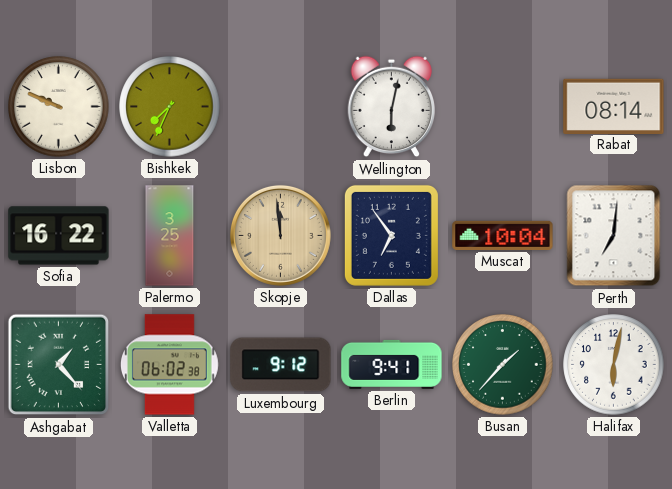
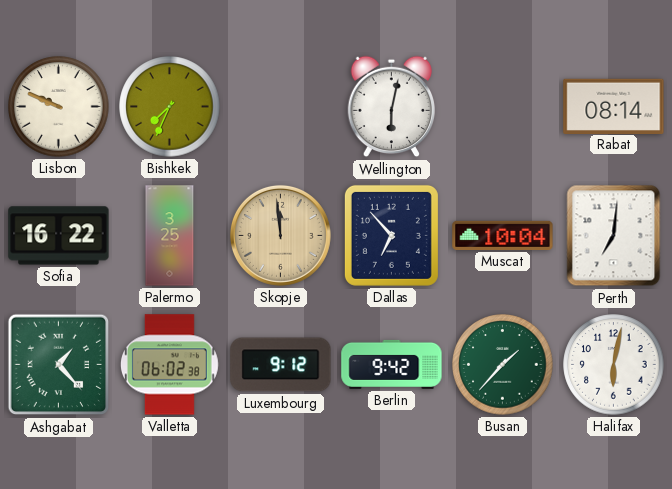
Dallas: 6:54 -> 6:53 (391, 235)
Berlin: 9:41 -> 9:42 (392, 364)
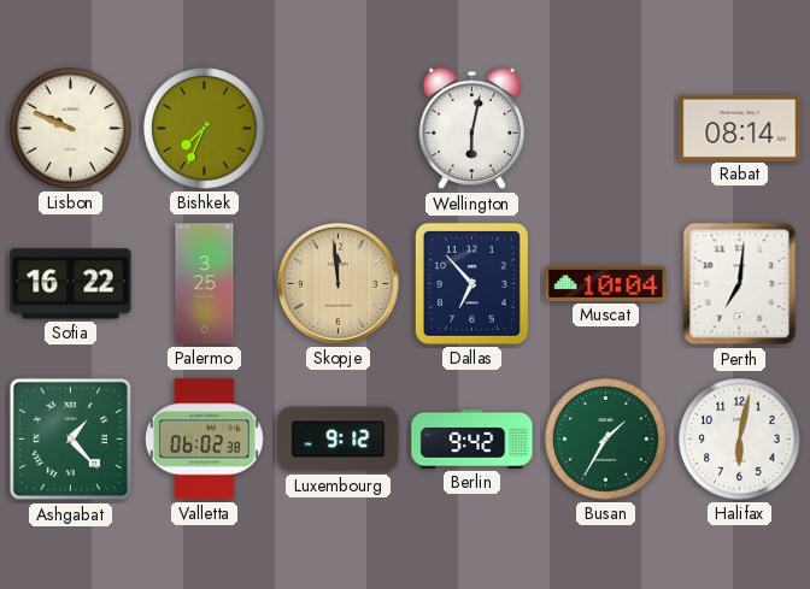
Busan: 1:37 -> 1:35 (606, 440)
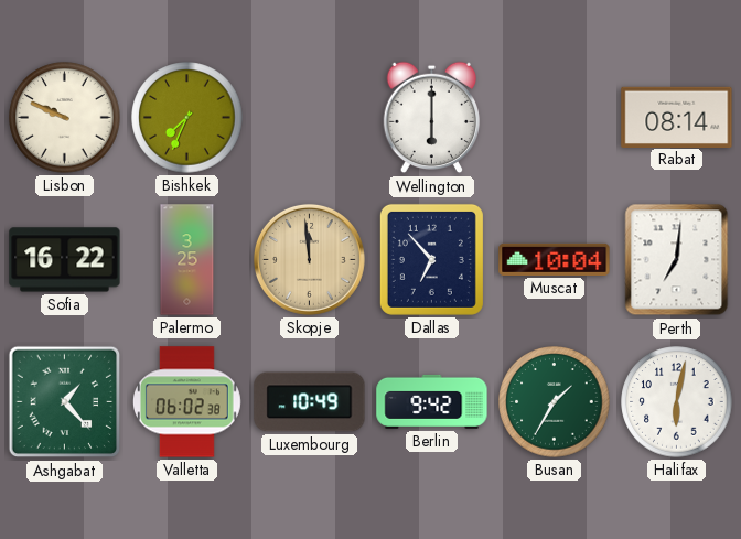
Wellington: 6:02 -> 6:00 (432, 118)
Luxembourg: 9:12 -> 10:49 (310, 402)
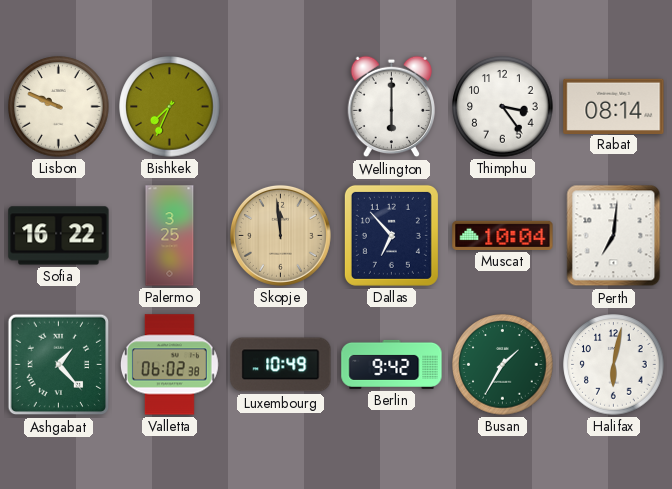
Thimphu: none -> 3:24 (503, 107)
